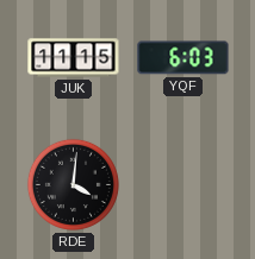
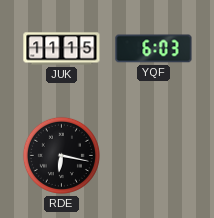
RDE: 4:01 -> 6:17 (61, 155)
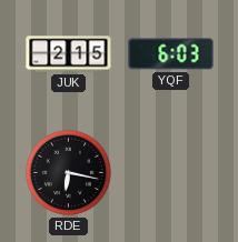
JUK: 11:15 -> 2:15 (69, 54)
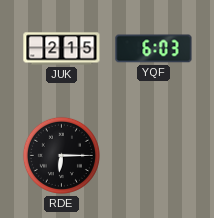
RDE: 6:17 -> 6:15 (61, 155)
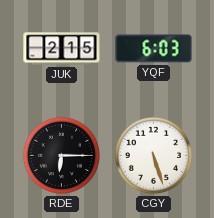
CGY: none -> 5:27 (153, 155)
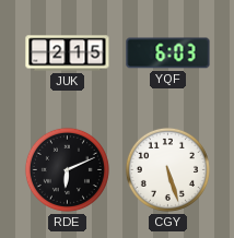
RDE: 6:15 -> 6:11 (67, 169)
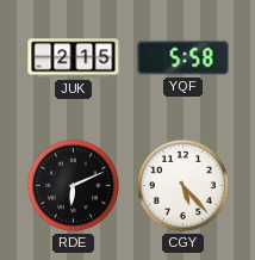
YQF: 6:03 -> 5:58 (184, 58)
CGY: 5:27 -> 5:23 (182, 185)
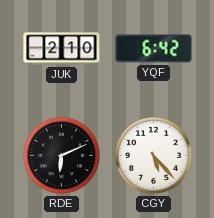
JUK: 2:15 -> 2:10 (62, 49)
YQF: 5:58 -> 6:42 (154, 49)
